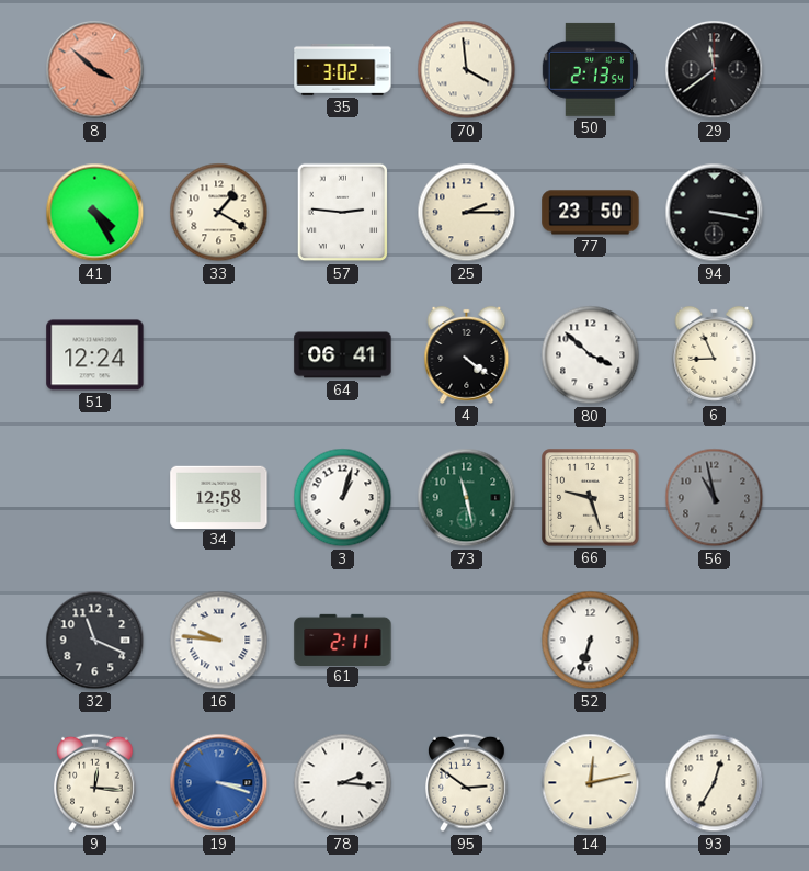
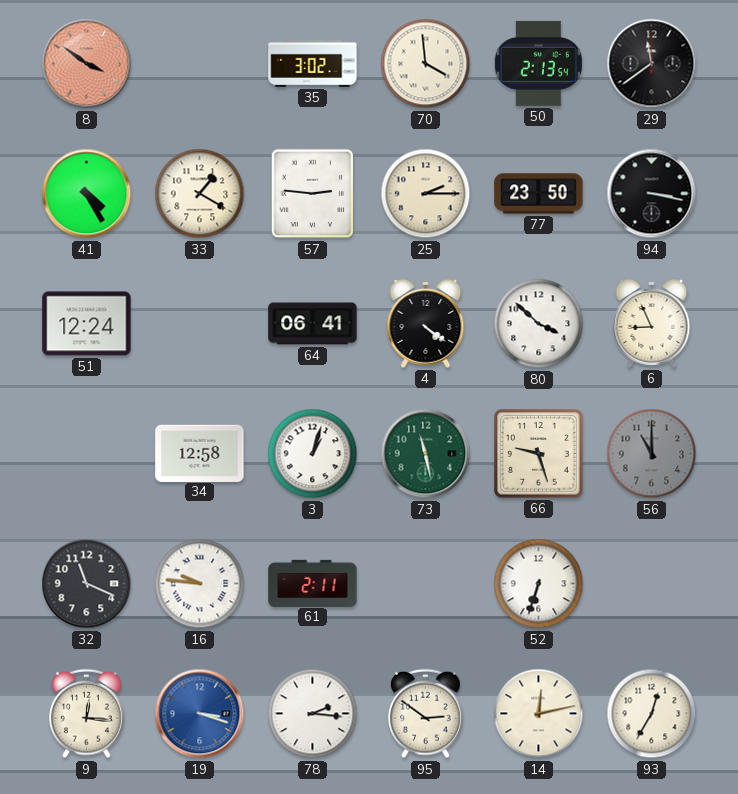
8: 3:52 -> 3:51 (87, 64)
56: 10:58 -> 11:00 (652, 454)
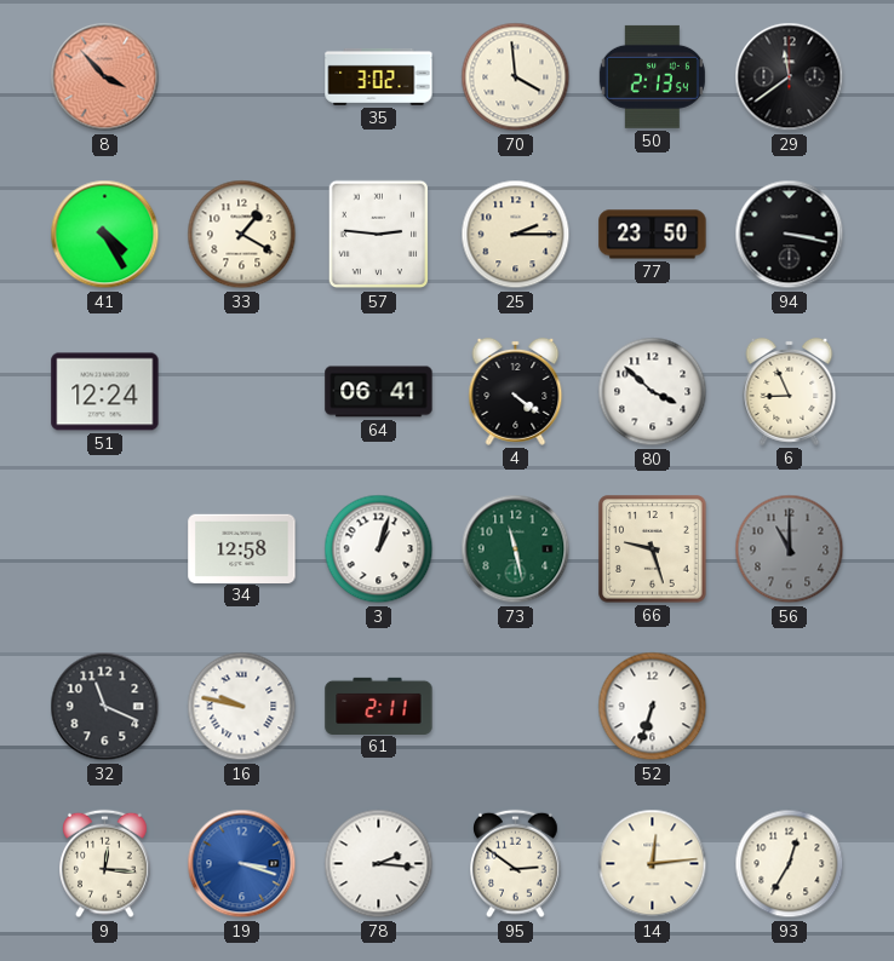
8: 3:51 -> 3:53 (105, 77)
16: 9:46 -> 9:47 (242, 707)
14: 12:13 -> 12:14 (653, 864)
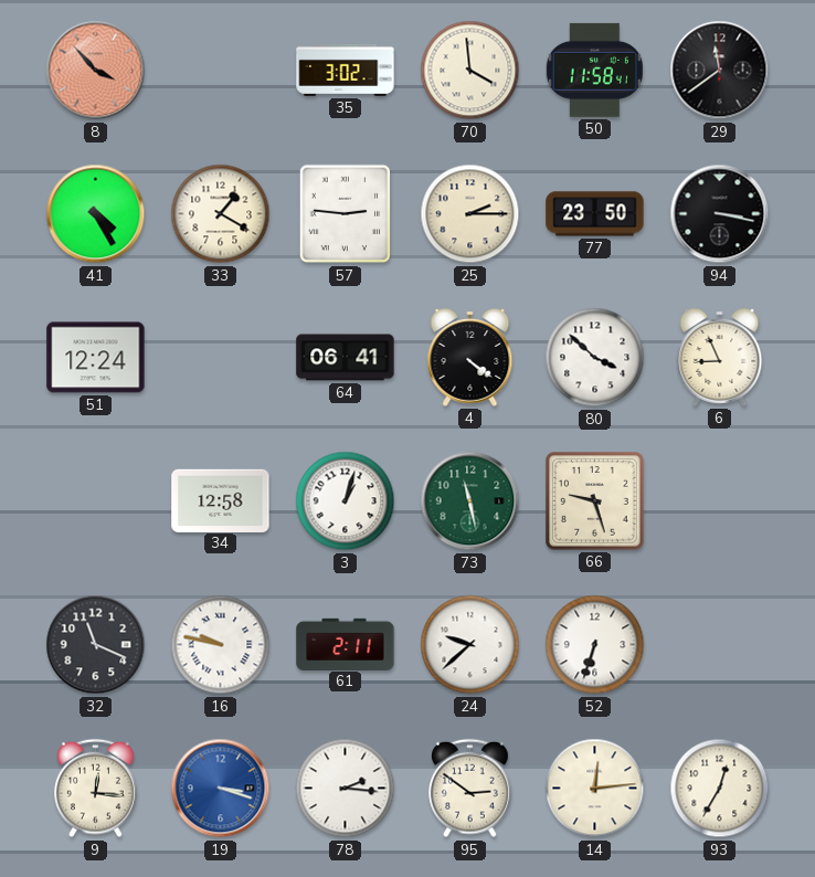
50: 2:13 -> 11:58 (594, 70)
56: 11:00 -> none (790, 549)
24: none -> 9:38 (470, 645)
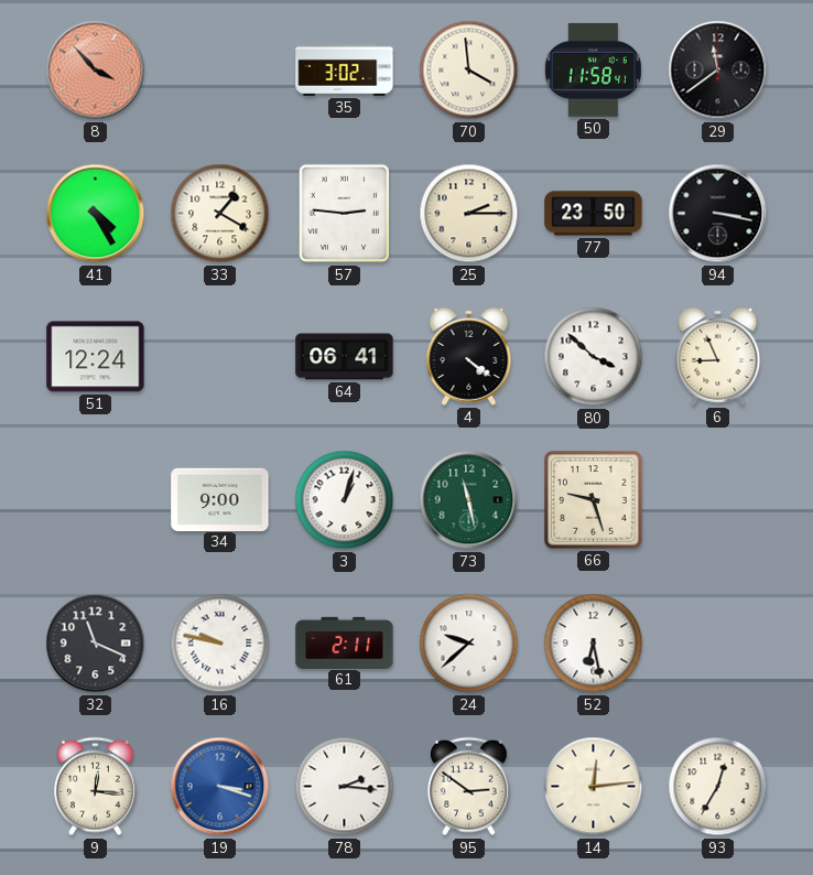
34: 12:58 -> 9:00 (220, 499)
52: 6:33 -> 6:28 (594, 644)
